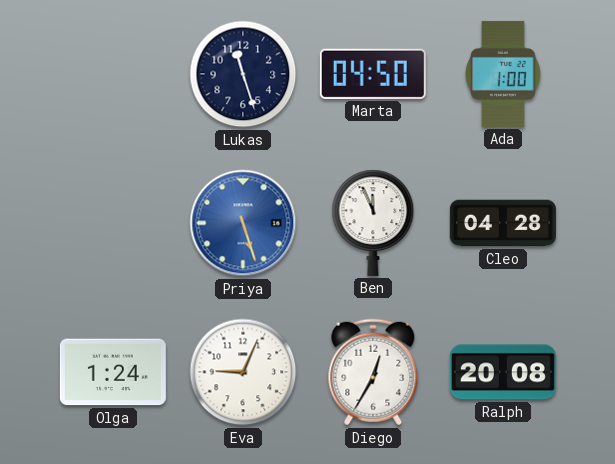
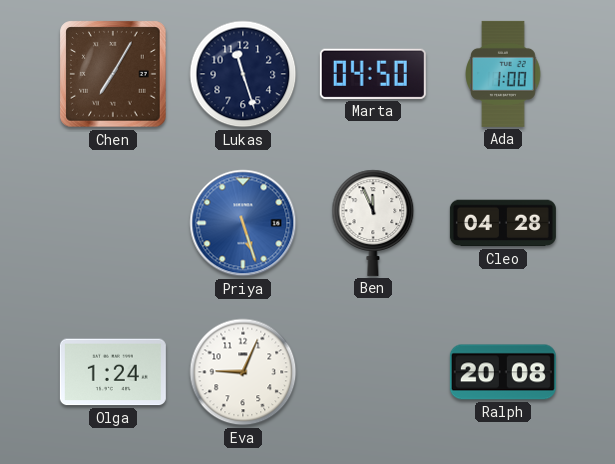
Chen: none -> 7:05 (113, 74)
Diego: 12:35 -> none (373, 372)
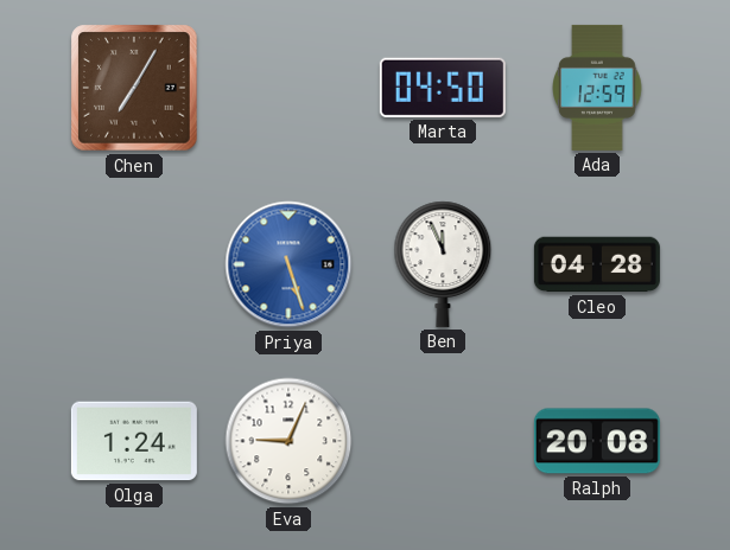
Lukas: 11:27 -> none (243, 74)
Ada: 1:00 -> 12:59 (598, 88)
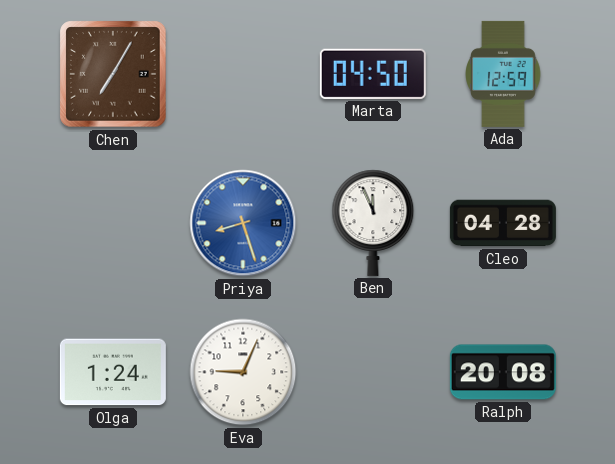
Priya: 5:27 -> 8:27 (243, 223)
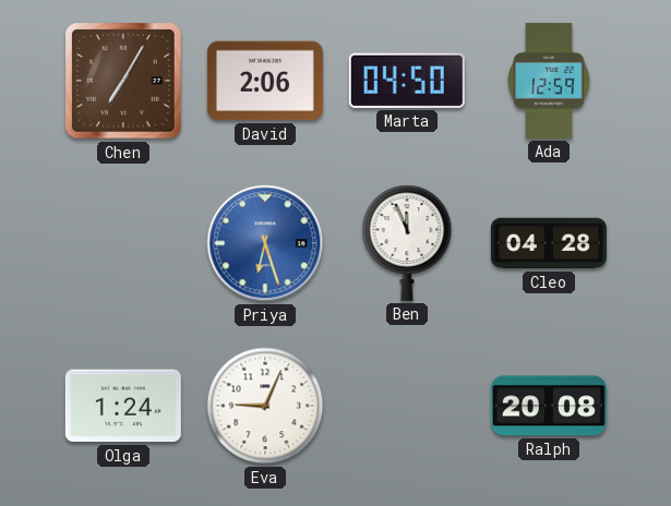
David: none -> 2:06 (265, 81)
Priya: 8:27 -> 6:27 (265, 243)
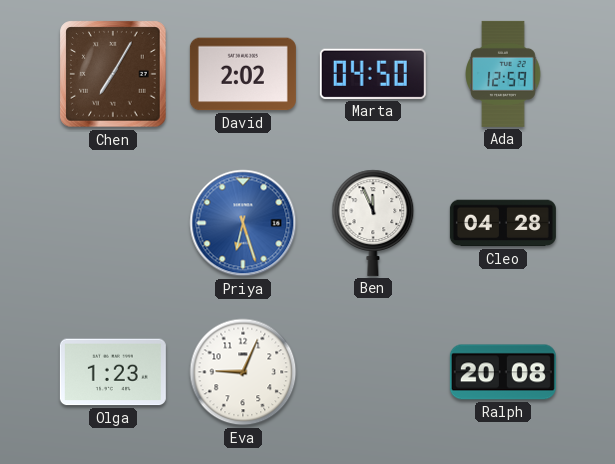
David: 2:06 -> 2:02 (243, 74)
Olga: 1:24 -> 1:23 (113, 372)
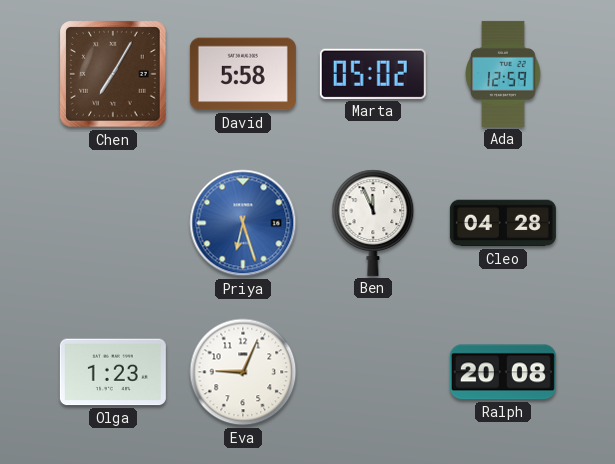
David: 2:02 -> 5:58 (243, 74)
Marta: 04:50 -> 05:02 (373, 74)
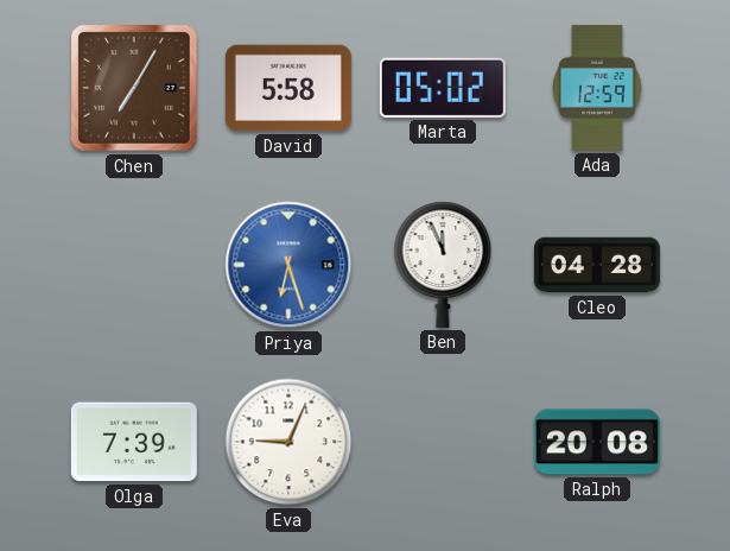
Olga: 1:23 -> 7:39 (134, 442)
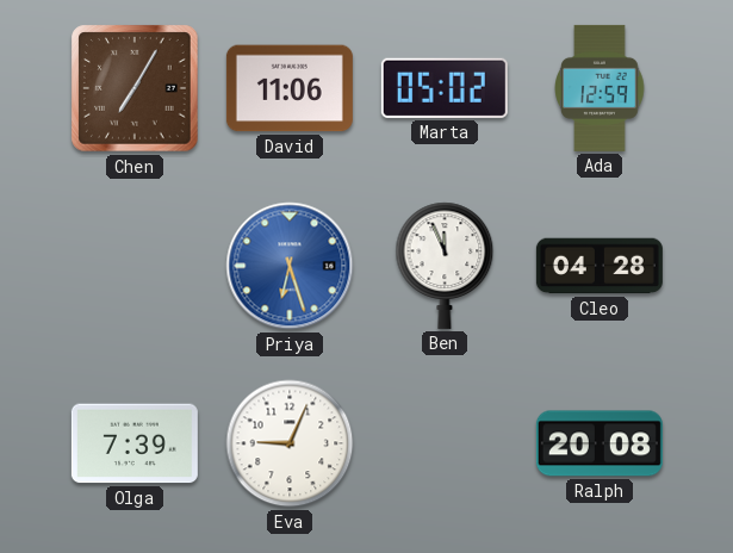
David: 5:58 -> 11:06 (290, 88)
